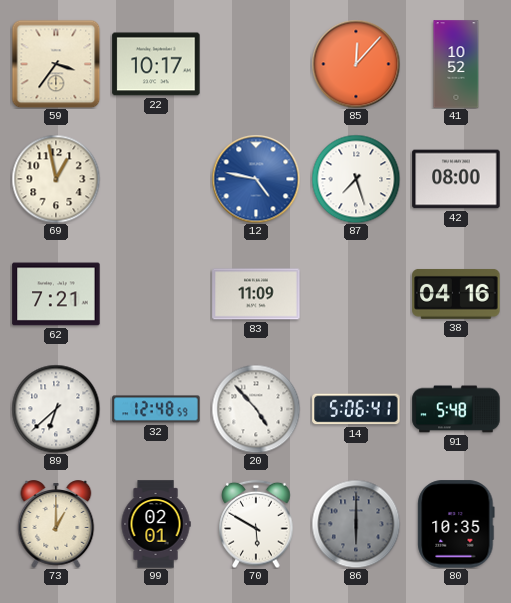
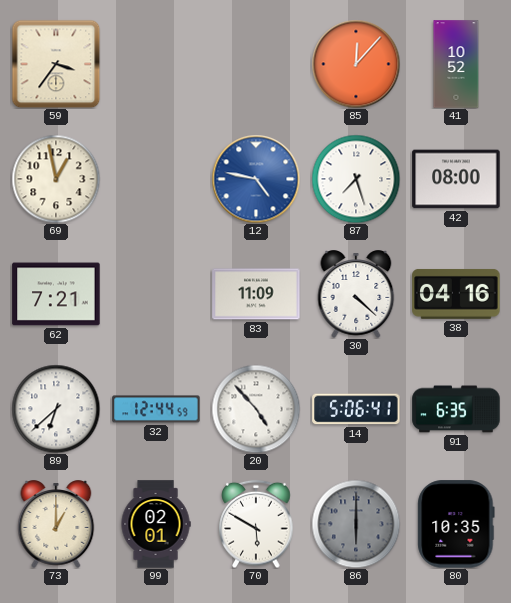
22: 10:17 -> none (156, 64)
30: none -> 4:22 (356, 294)
32: 12:48 -> 12:44 (156, 409)
91: 5:48 -> 6:35 (456, 409)
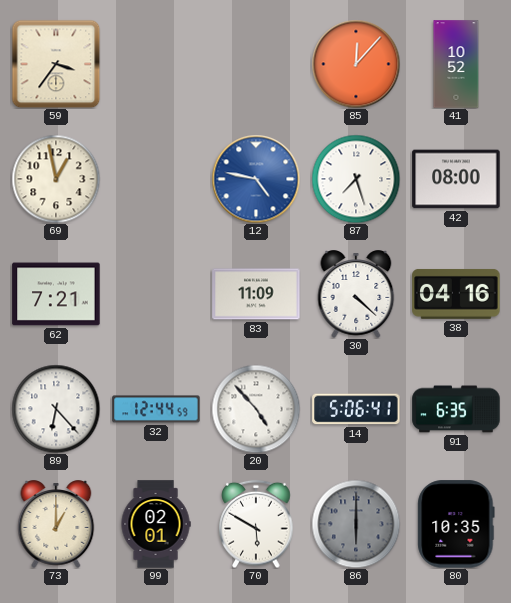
89: 6:38 -> 6:23 (56, 409)
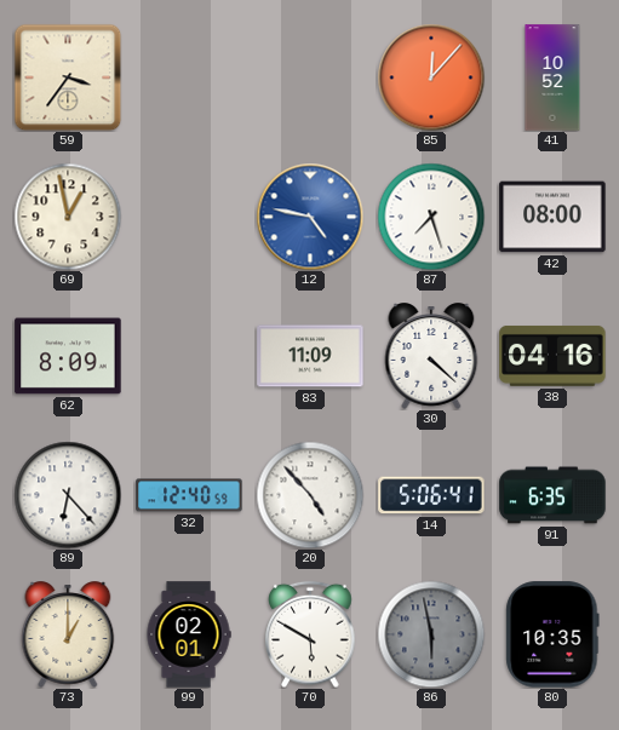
62: 7:21 -> 8:09 (68, 356)
32: 12:44 -> 12:40 (189, 495)
86: 6:00 -> 5:58 (431, 634)
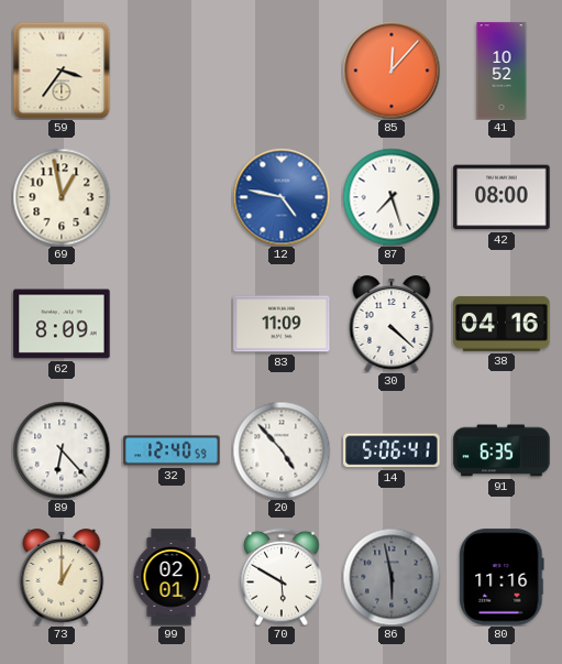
80: 10:35 -> 11:16 (502, 577)
